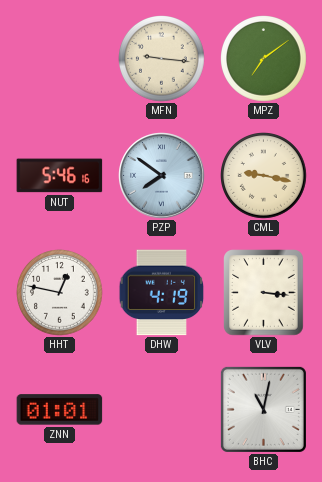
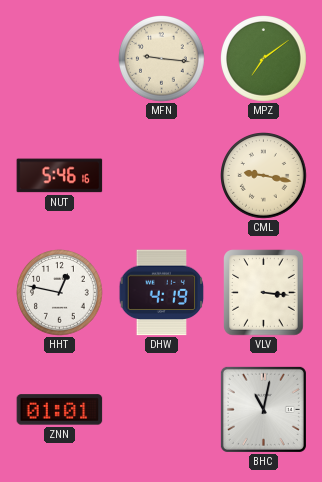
PZP: 7:51 -> none (162, 176)
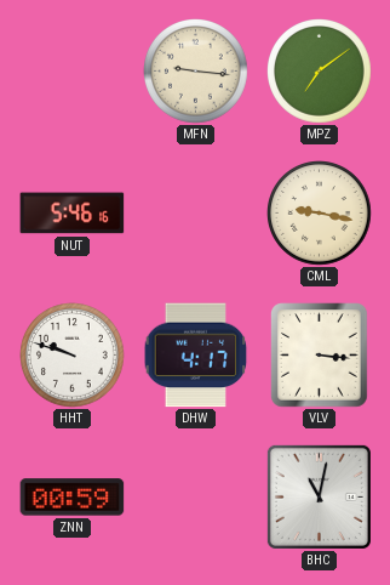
HHT: 12:47 -> 9:48 (73, 356)
DHW: 4:19 -> 4:17 (196, 356)
ZNN: 01:01 -> 00:59 (73, 498)
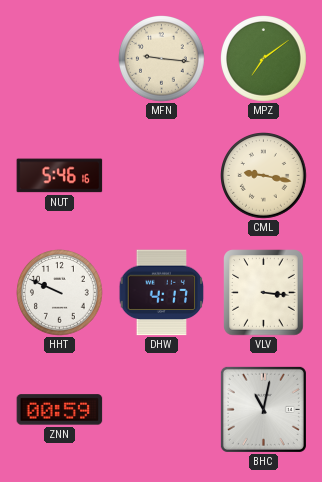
HHT: 9:48 -> 9:49 (60, 293)
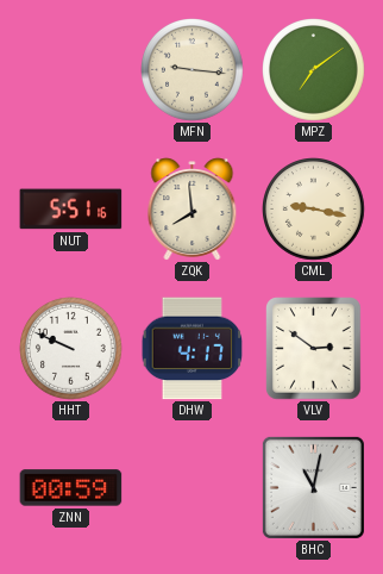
NUT: 5:46 -> 5:51 (71, 210)
ZQK: none -> 7:59 (193, 210)
VLV: 3:16 -> 2:51 (314, 349)
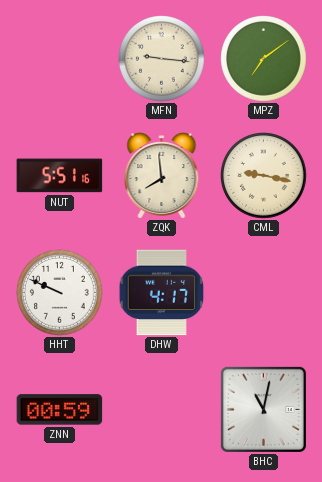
VLV: 2:51 -> none (314, 349)
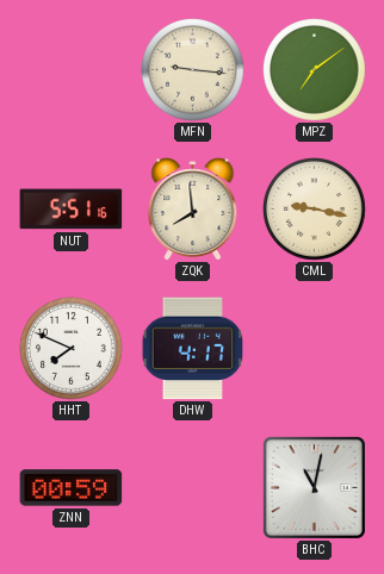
HHT: 9:49 -> 7:49 (72, 349)
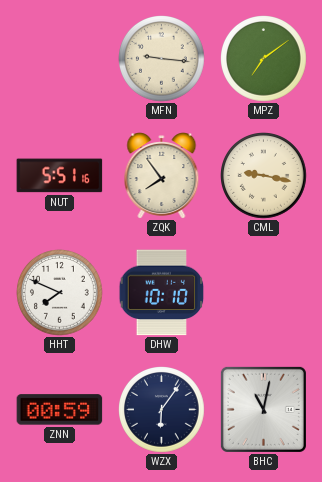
ZQK: 7:59 -> 7:54 (162, 176)
DHW: 4:17 -> 10:10 (162, 293)
WZX: none -> 6:06 (162, 410)
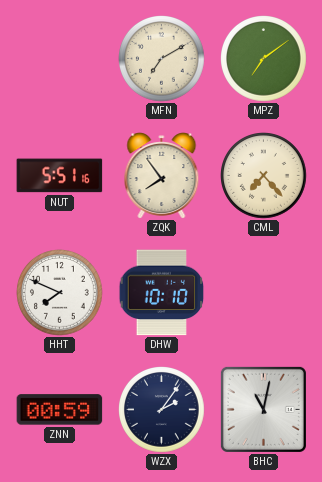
MFN: 9:16 -> 7:10 (162, 59)
CML: 9:17 -> 7:23 (264, 176)
WZX: 6:06 -> 2:06 (162, 410)
